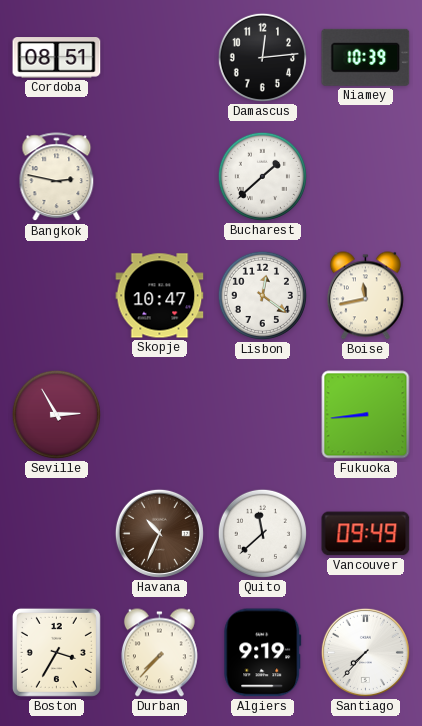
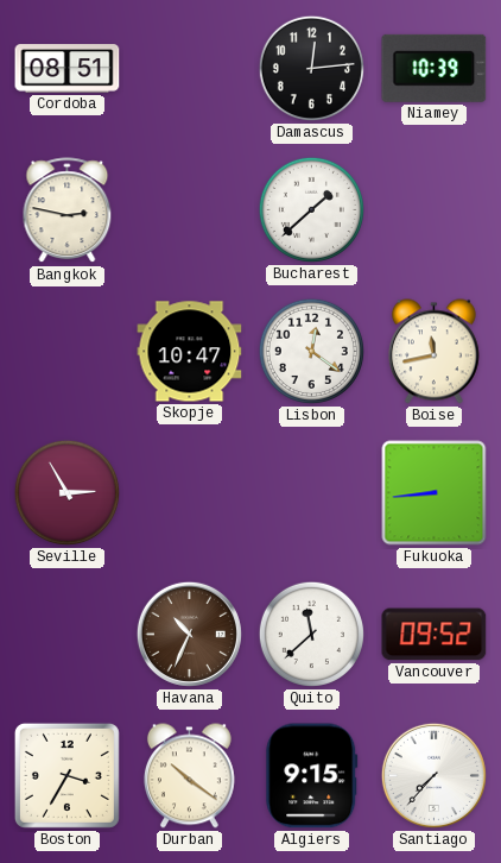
Vancouver: 09:49 -> 09:52 (435, 635)
Durban: 7:37 -> 10:21 (189, 776)
Algiers: 9:19 -> 9:15 (312, 776)
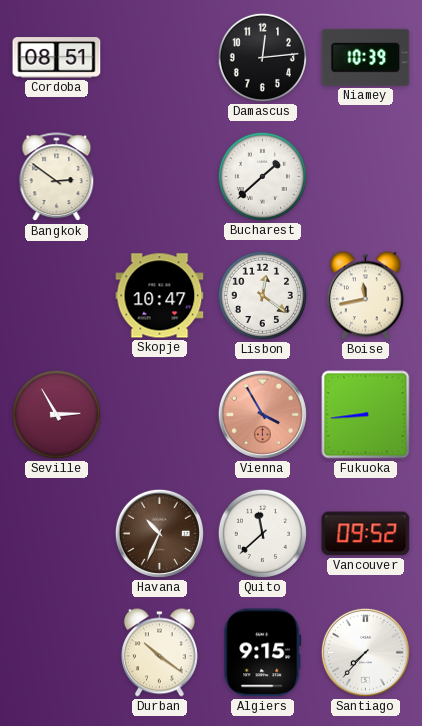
Bangkok: 2:47 -> 2:51 (57, 177)
Vienna: none -> 3:55 (262, 414)
Boston: 3:35 -> none (66, 775)
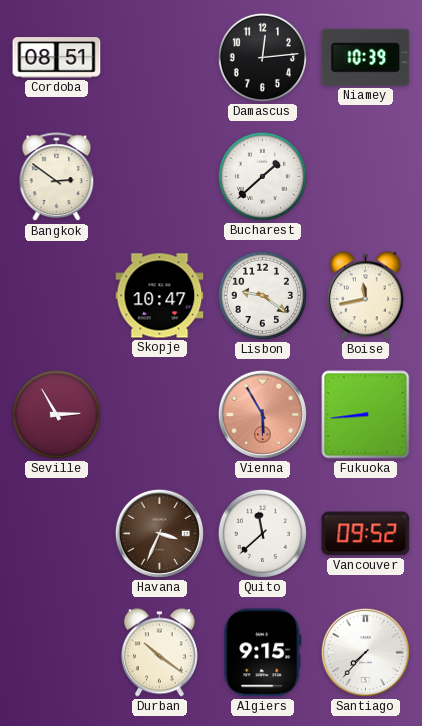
Lisbon: 12:21 -> 9:21 (262, 295)
Vienna: 3:55 -> 5:55 (262, 414)
Havana: 10:34 -> 3:34 (159, 533)
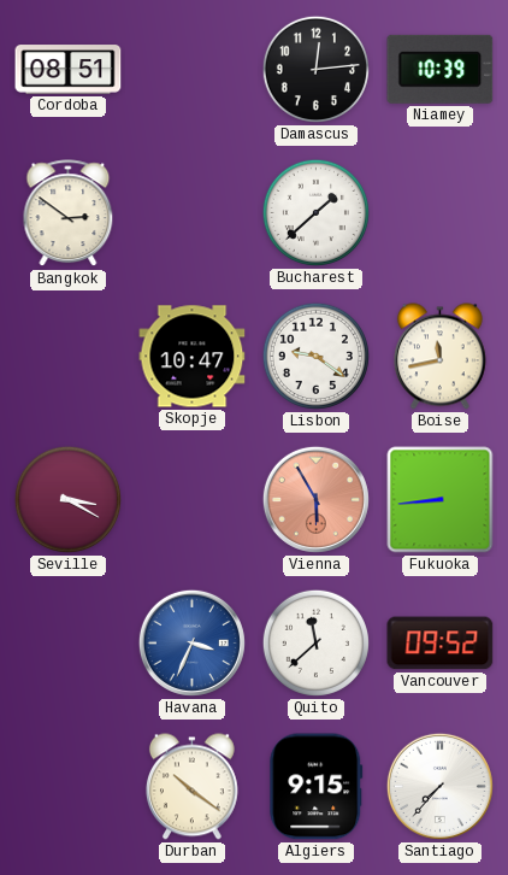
Seville: 2:55 -> 3:20 (67, 499)
Havana dial: brown -> blue (191, 642)
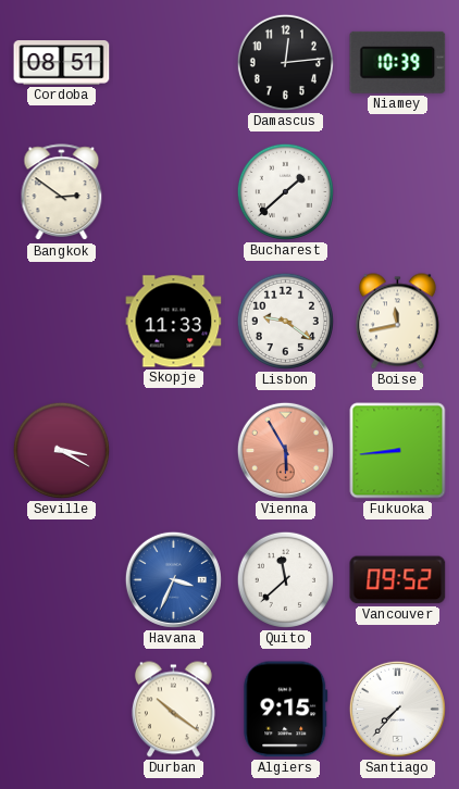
Skopje: 10:47 -> 11:33 (174, 322)
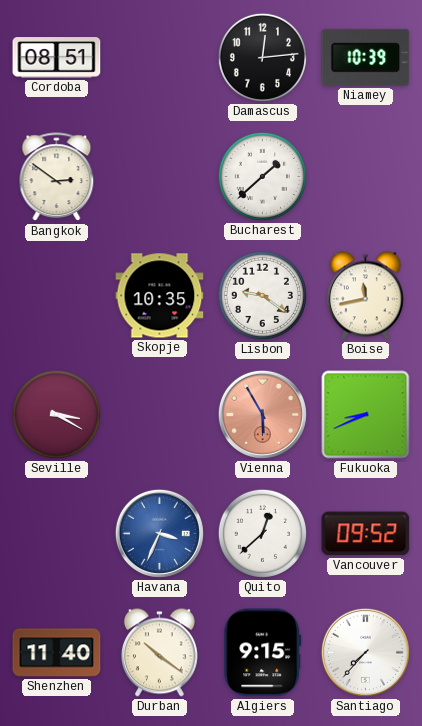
Skopje: 11:33 -> 10:35 (160, 296)
Fukuoka: 8:44 -> 8:41 (366, 415)
Quito: 11:38 -> 12:38 (262, 533)
Shenzhen: none -> 11:40 (57, 653)
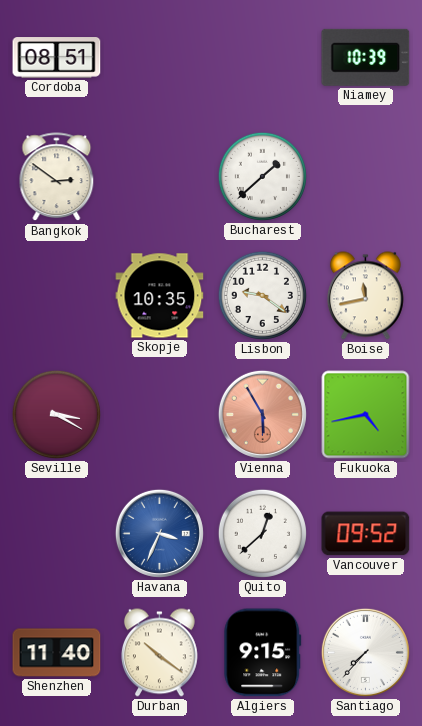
Damascus: 12:14 -> none (262, 57)
Fukuoka: 8:41 -> 4:43 (366, 415)
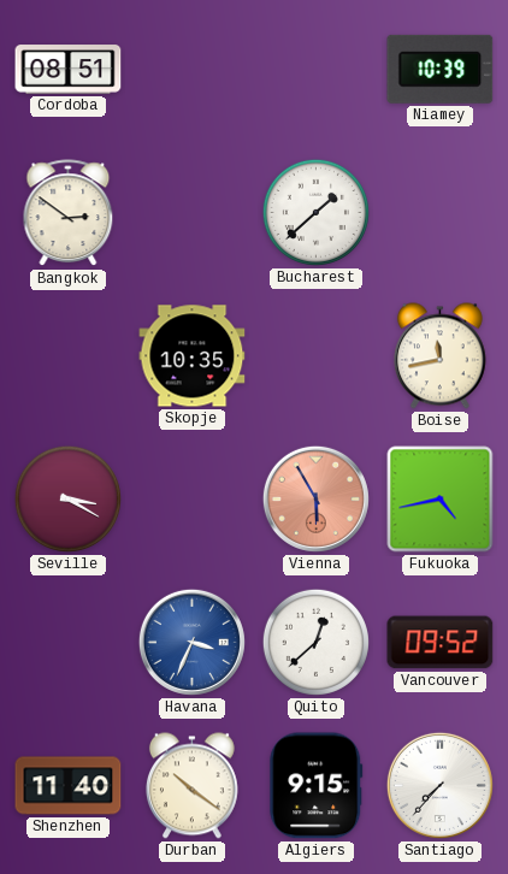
Lisbon: 9:21 -> none (262, 295)
